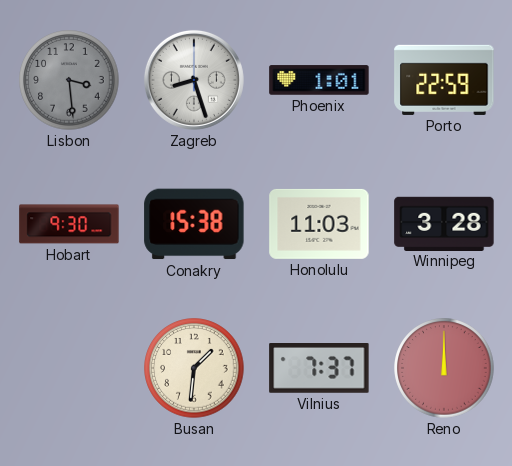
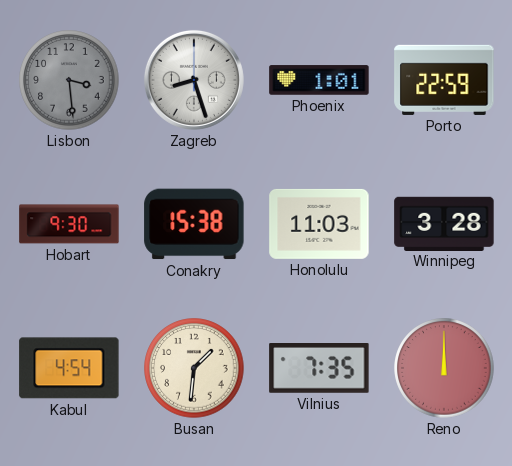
Kabul: none -> 4:54 (69, 368)
Vilnius: 7:37 -> 7:35 (319, 369)
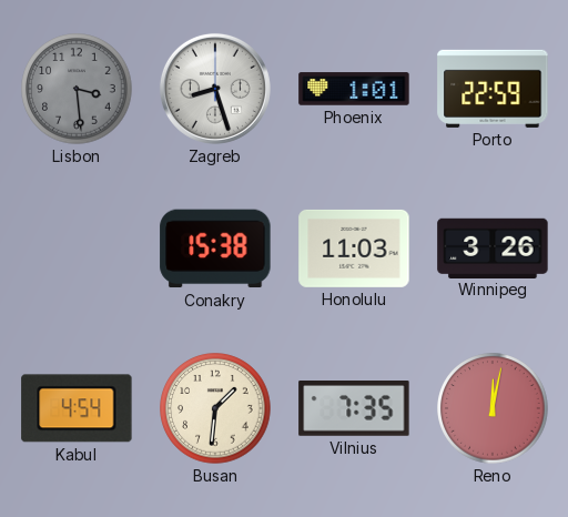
Hobart: 9:30 -> none (69, 224)
Winnipeg: 3:28 -> 3:26 (493, 247)
Reno: 12:00 -> 12:02 (493, 408)
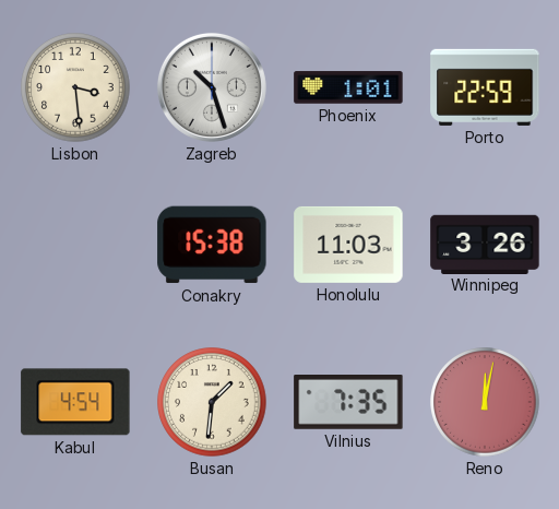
Lisbon dial: grey -> cream (75, 87)
Zagreb: 8:27 -> 10:27 (212, 87)
